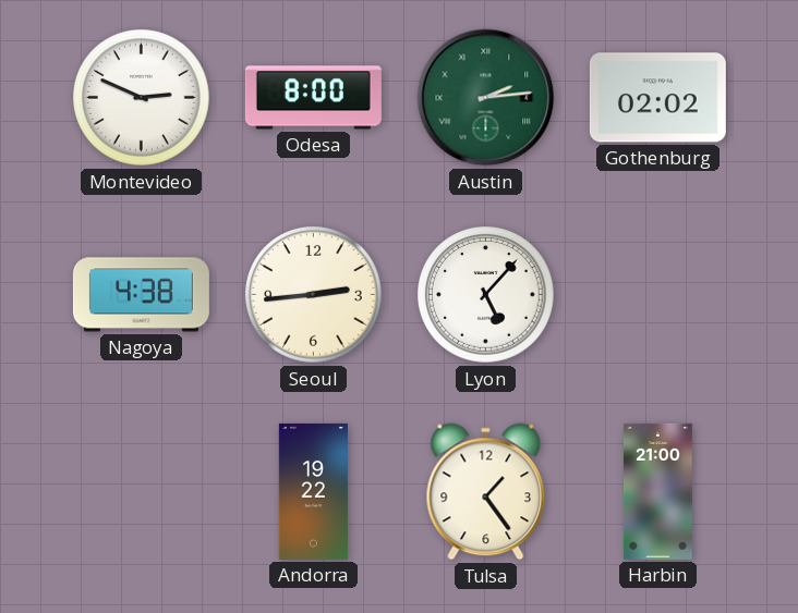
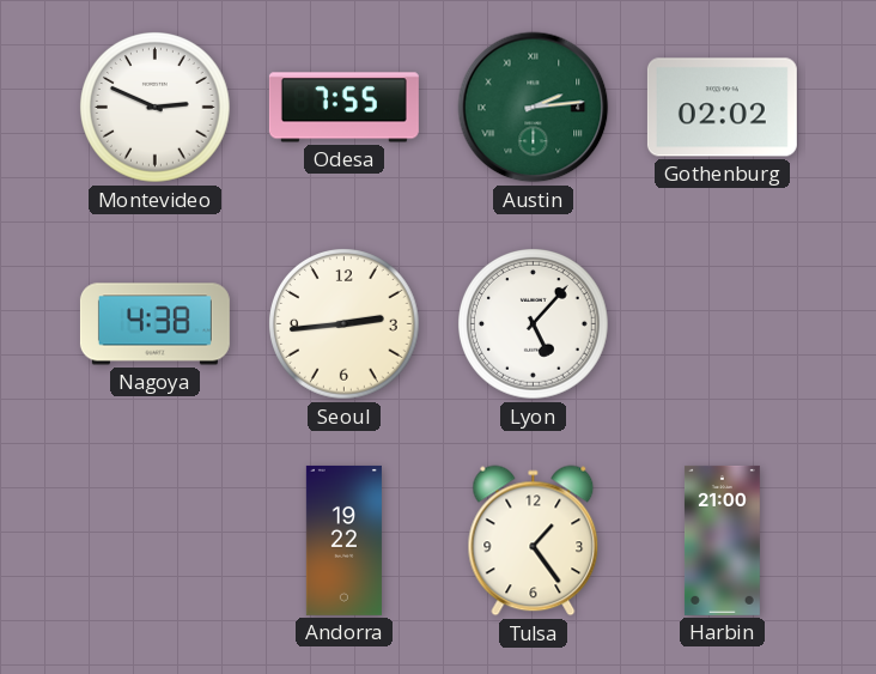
Odesa: 8:00 -> 7:55 (343, 108)
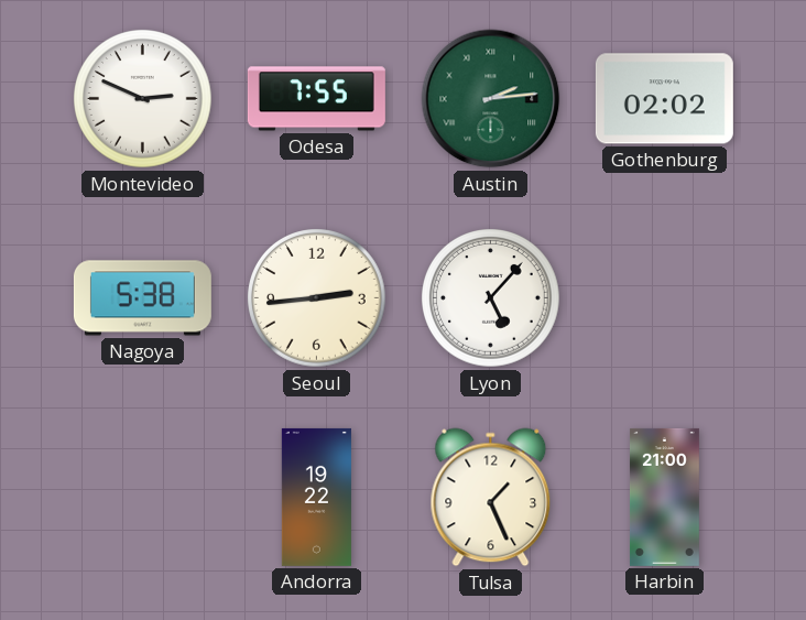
Nagoya: 4:38 -> 5:38 (142, 298)
Tulsa: 1:24 -> 1:26 (491, 498)
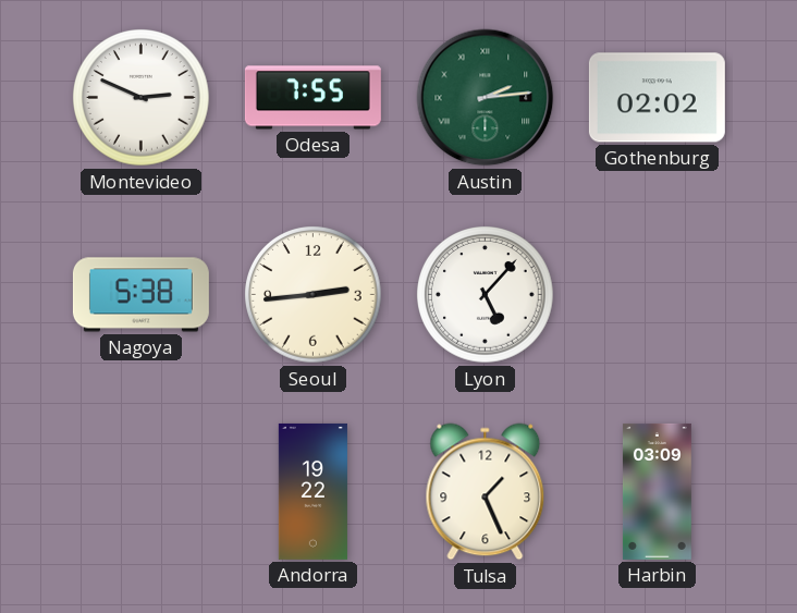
Harbin: 21:00 -> 03:09 (657, 491)
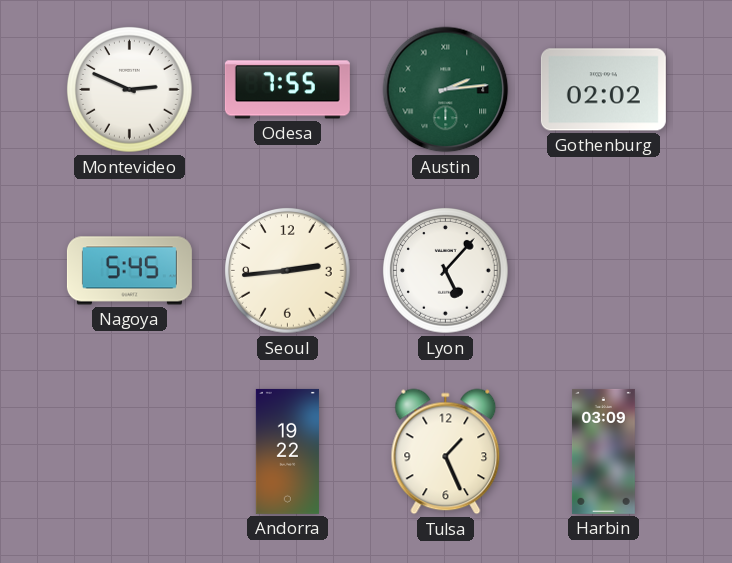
Nagoya: 5:38 -> 5:45 (129, 271)
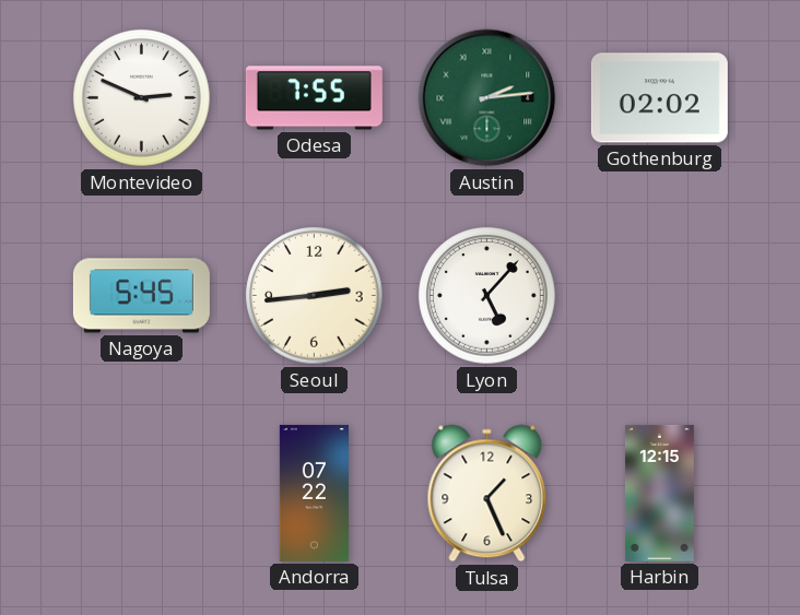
Andorra: 19:22 -> 07:22 (314, 493)
Harbin: 03:09 -> 12:15 (659, 493)
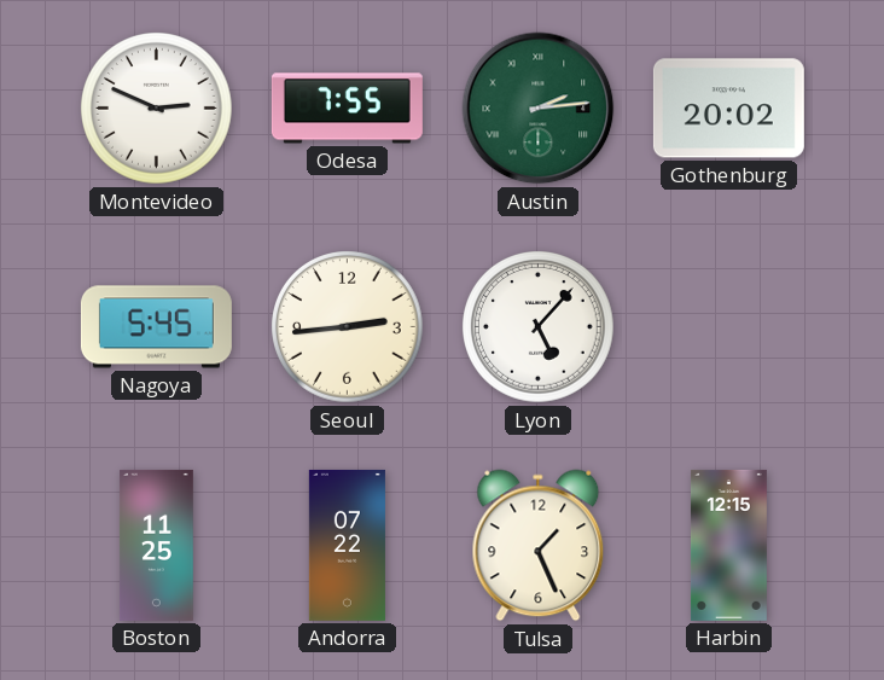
Gothenburg: 02:02 -> 20:02 (728, 109)
Boston: none -> 11:25 (156, 545)
